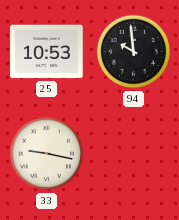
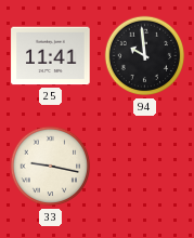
25: 10:53 -> 11:41 (51, 56)
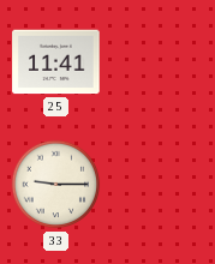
94: 9:59 -> none (145, 56)
33: 9:17 -> 9:15 (56, 185)
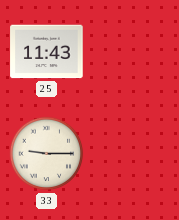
25: 11:41 -> 11:43 (47, 52)
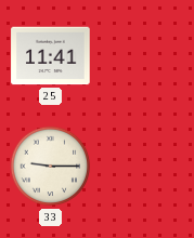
25: 11:43 -> 11:41 (51, 56)
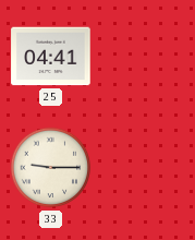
25: 11:41 -> 04:41 (51, 57)
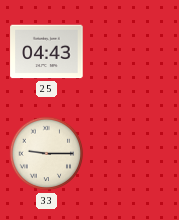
25: 04:41 -> 04:43 (47, 52)
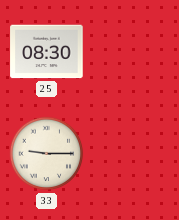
25: 04:43 -> 08:30 (47, 52)
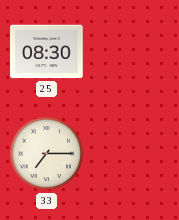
33: 9:15 -> 7:15 (47, 154)
